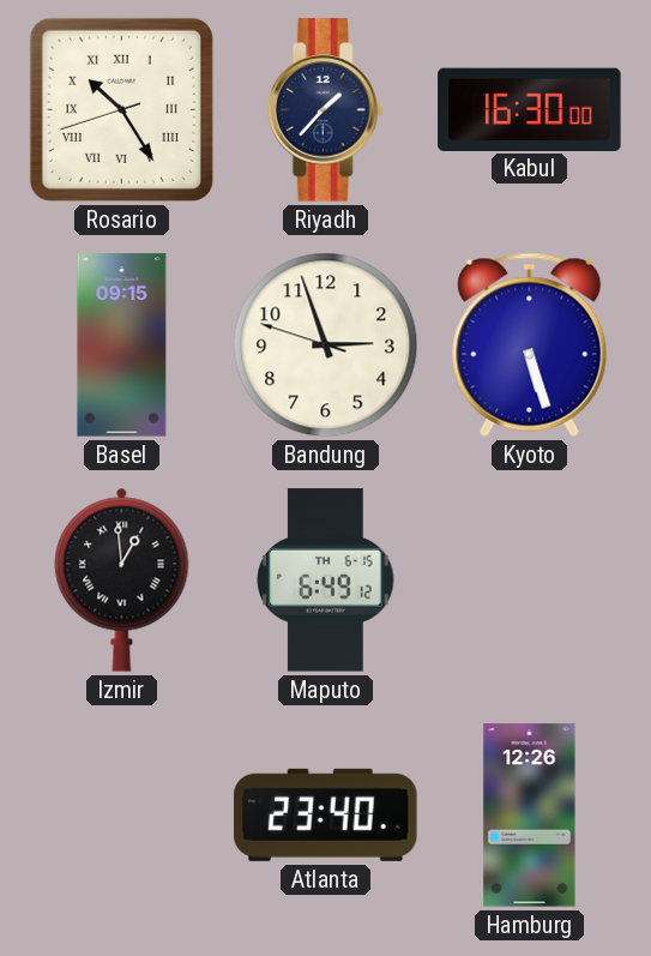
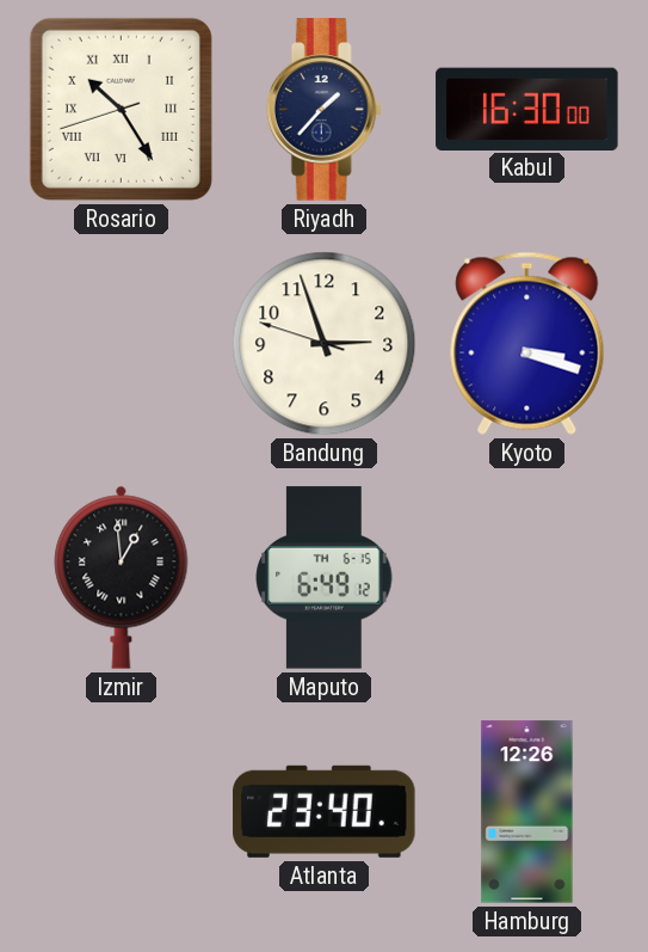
Basel: 09:15 -> none (122, 345)
Kyoto: 5:27 -> 3:18 (527, 343)
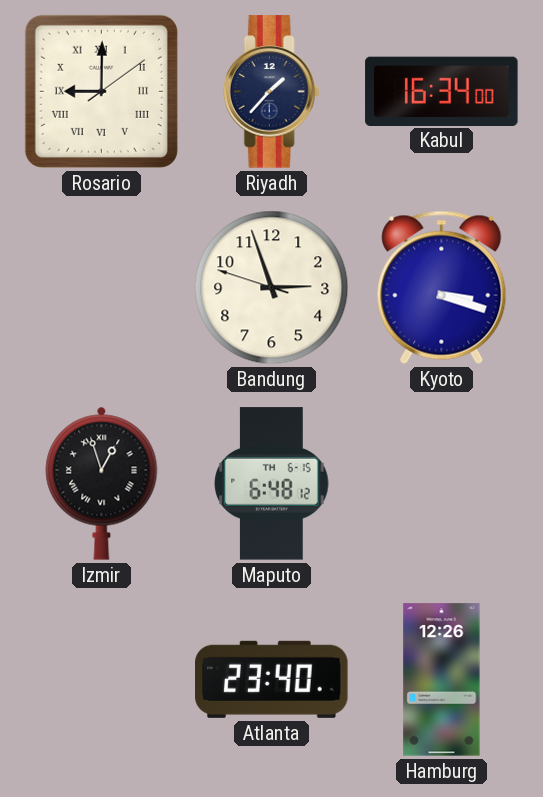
Rosario: 10:24 -> 9:00 (101, 91)
Kabul: 16:30 -> 16:34 (442, 91)
Izmir: 12:59 -> 12:57 (102, 483)
Maputo: 6:49 -> 6:48 (272, 484)
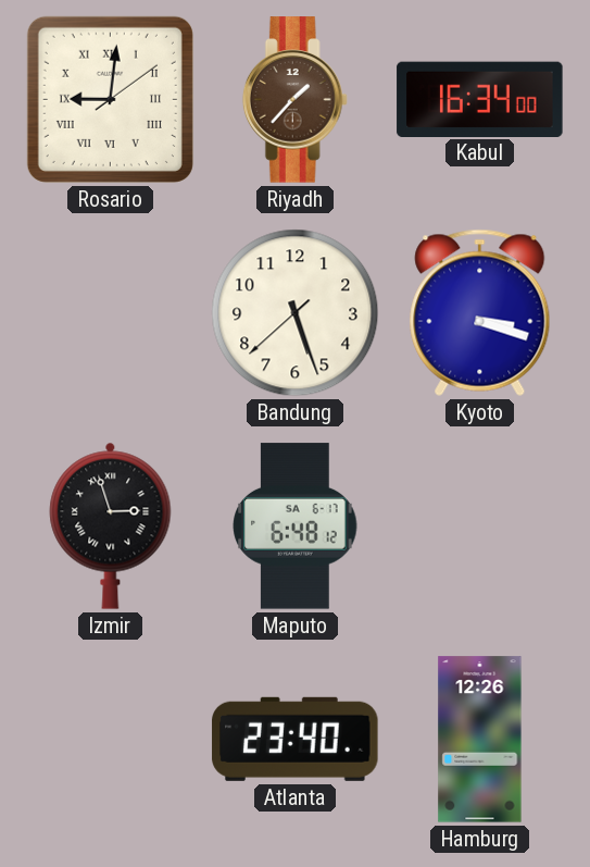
Rosario: 9:00 -> 9:01 (110, 99)
Riyadh dial: navy -> brown (294, 100)
Bandung: 2:56 -> 5:26 (296, 313)
Izmir: 12:57 -> 2:57 (111, 525)
Maputo date: TH 6-15 -> SA 6-17 (296, 527)
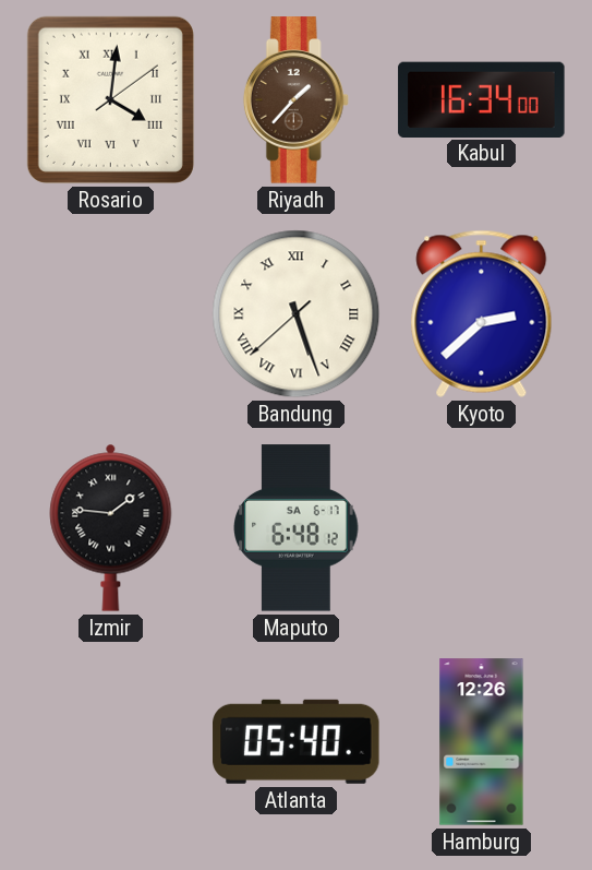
Rosario: 9:01 -> 4:01 (110, 99)
Bandung numerals: Arabic -> Roman (297, 314)
Kyoto: 3:18 -> 2:38 (482, 313)
Izmir: 2:57 -> 1:46 (111, 527)
Atlanta: 23:40 -> 05:40 (297, 741)
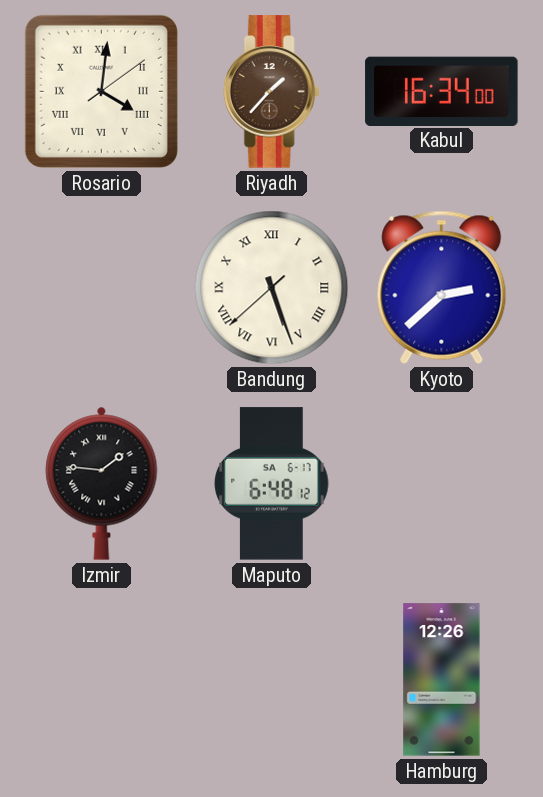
Atlanta: 05:40 -> none (297, 741)
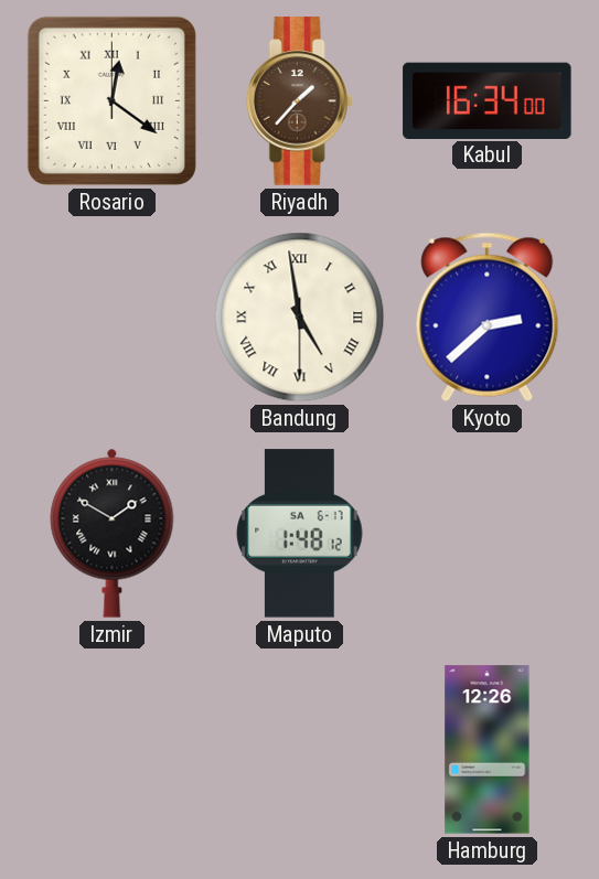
Rosario: 4:01 -> 12:21 (111, 100)
Bandung: 5:26 -> 4:58 (300, 318)
Izmir: 1:46 -> 1:50 (113, 533)
Maputo: 6:48 -> 1:48 (300, 534)
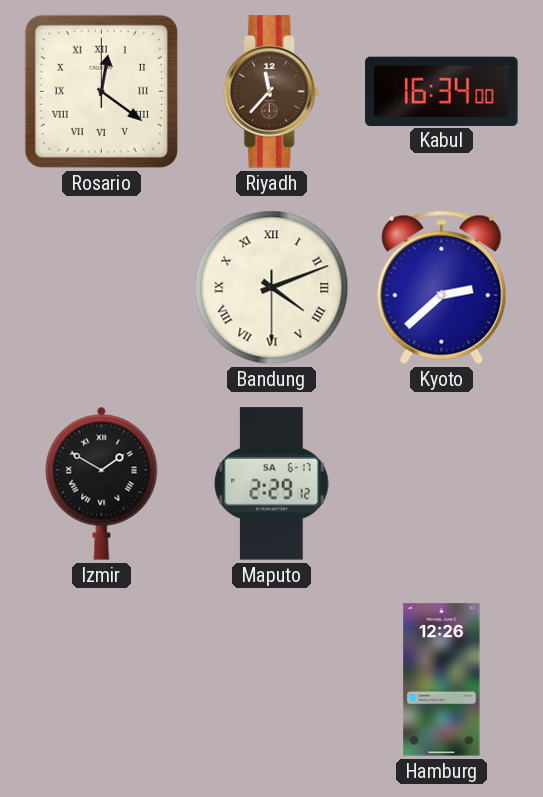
Riyadh: 1:37 -> 11:37 (271, 92)
Bandung: 4:58 -> 4:11 (272, 288)
Maputo: 1:48 -> 2:29 (272, 484)
